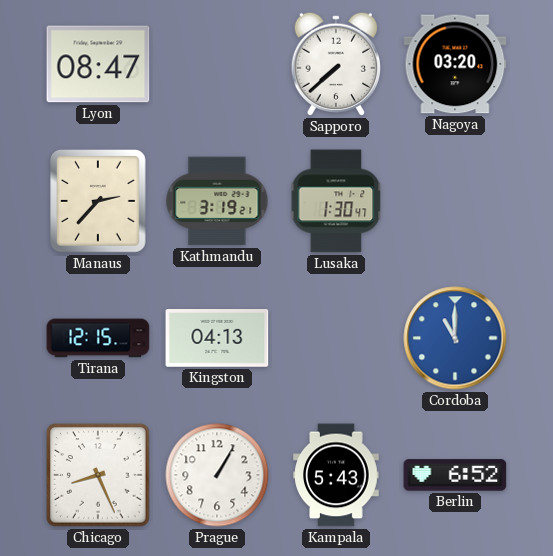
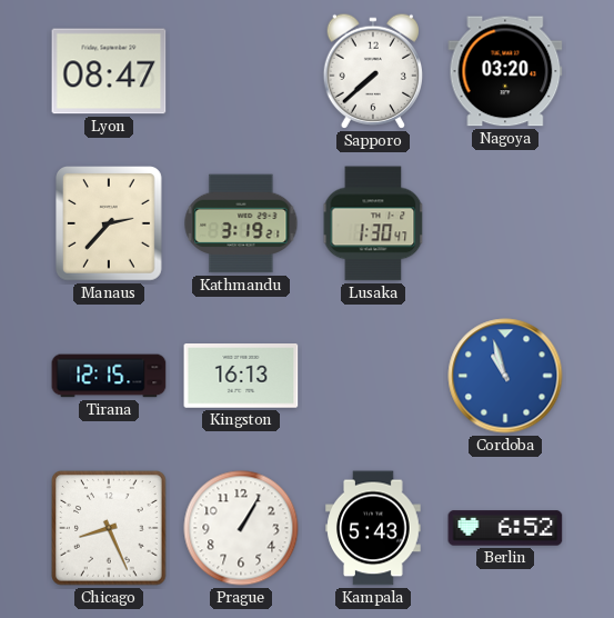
Kingston: 04:13 -> 16:13 (241, 377)
Cordoba: 11:00 -> 10:57 (505, 376)
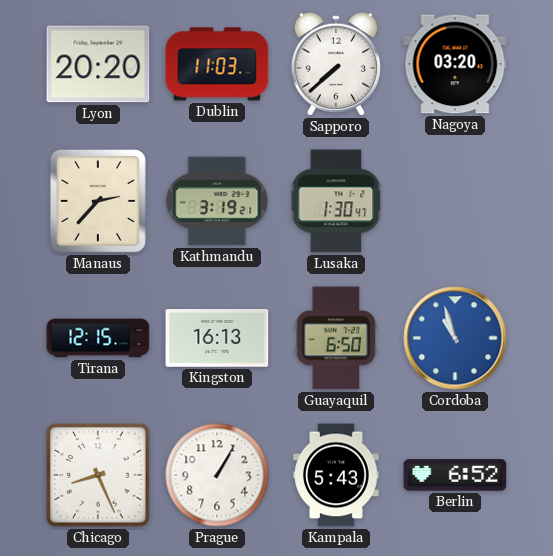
Lyon: 08:47 -> 20:20 (98, 64)
Dublin: none -> 11:03 (217, 64)
Guayaquil: none -> 6:50 (336, 338)
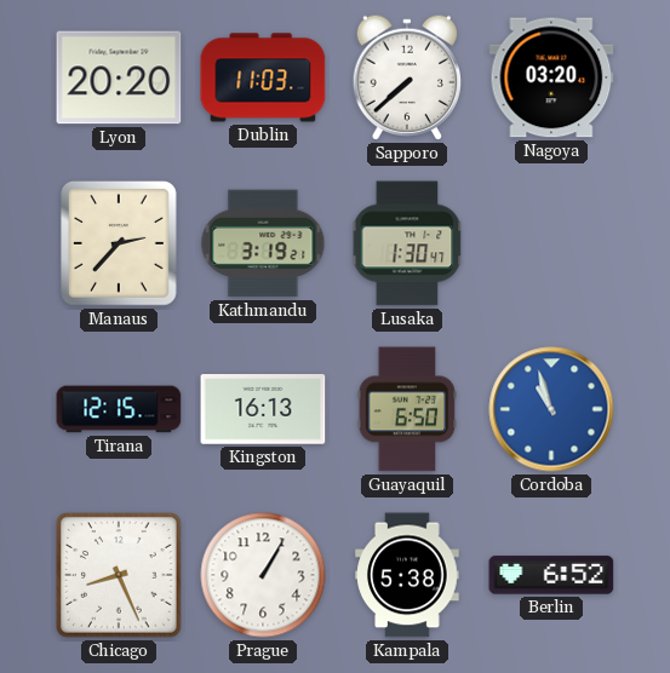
Kampala: 5:43 -> 5:38 (407, 575)
